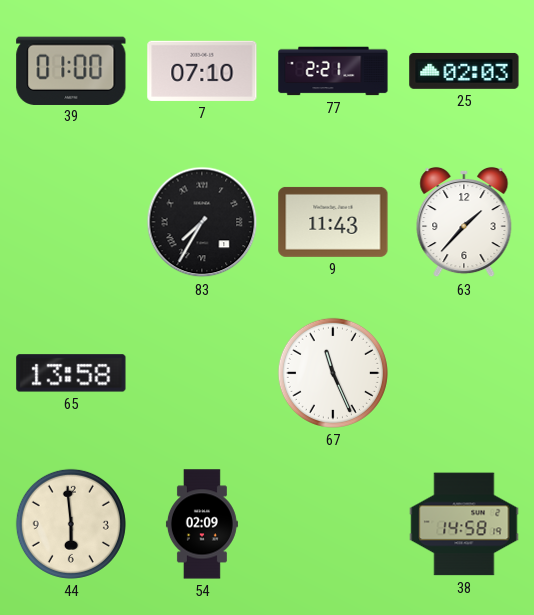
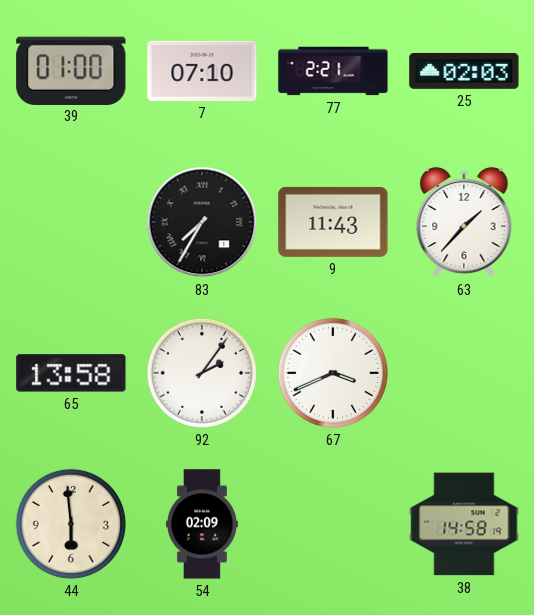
92: none -> 2:06 (202, 373)
67: 11:26 -> 3:41 (333, 373)
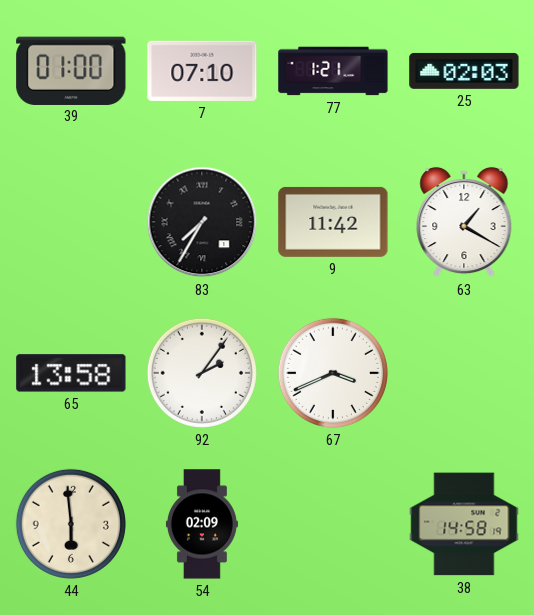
77: 2:21 -> 1:21 (333, 71)
9: 11:43 -> 11:42 (333, 222)
63: 1:37 -> 1:20 (464, 222)
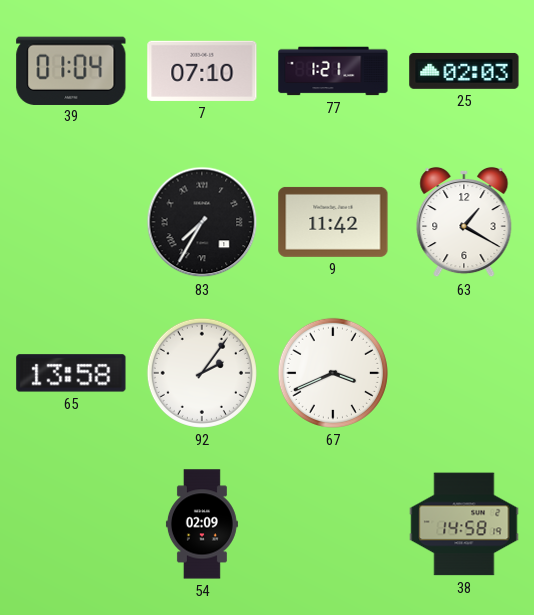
39: 01:00 -> 01:04 (71, 70)
44: 5:59 -> none (71, 524)
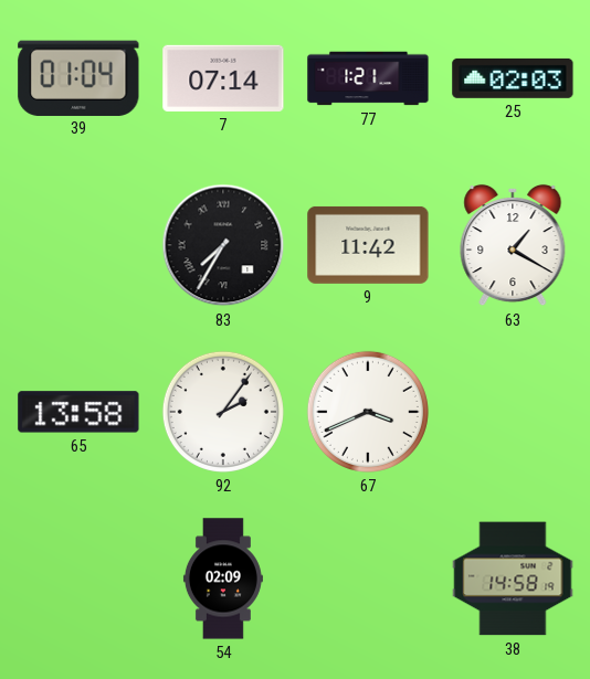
7: 07:10 -> 07:14 (223, 78)
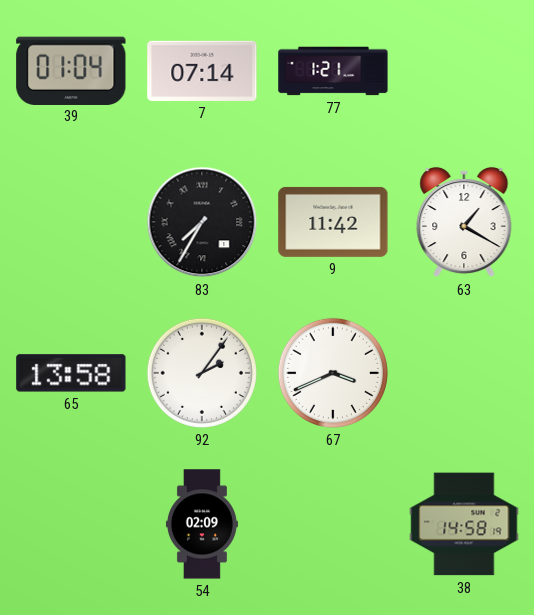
25: 02:03 -> none (513, 78)
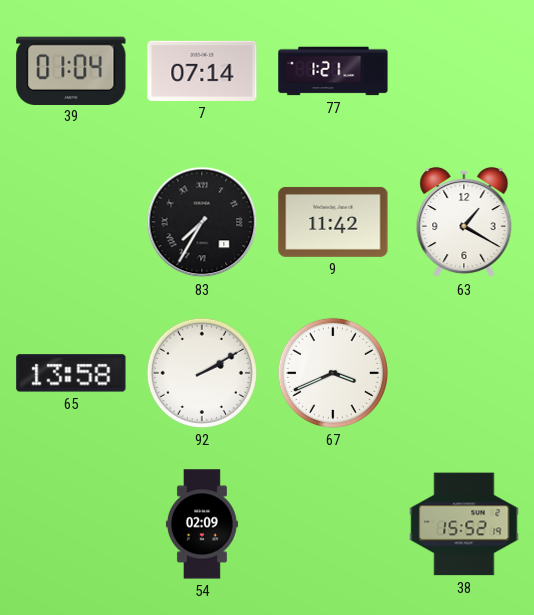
92: 2:06 -> 2:10 (202, 373)
38: 14:58 -> 15:52 (464, 524)
